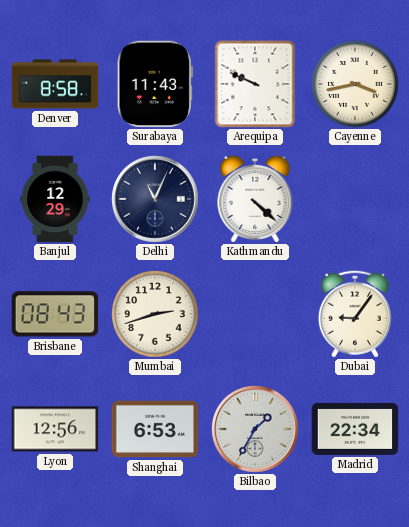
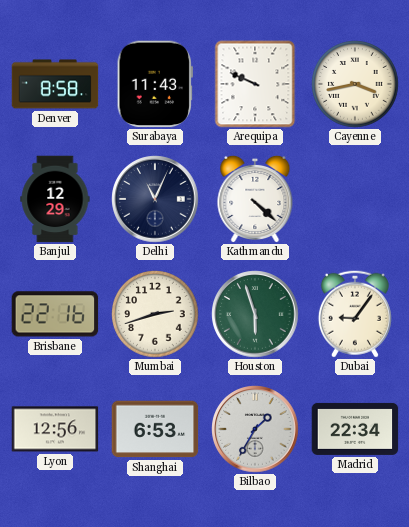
Brisbane: 08:43 -> 22:16 (55, 314)
Houston: none -> 5:57 (255, 314)
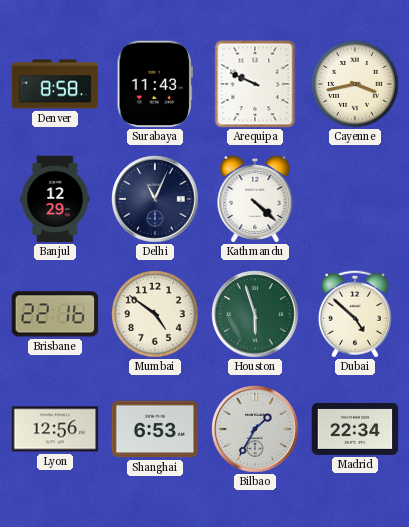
Mumbai: 2:42 -> 4:51 (155, 314)
Dubai: 9:06 -> 4:52 (355, 314)
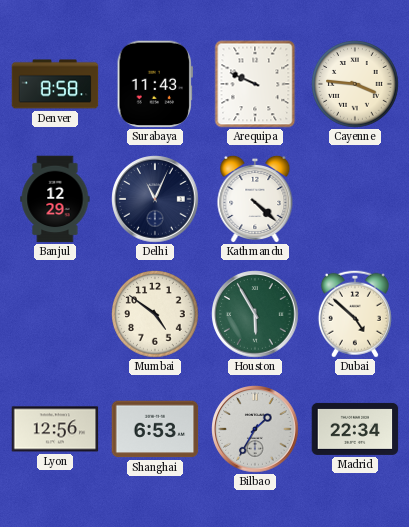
Cayenne: 3:43 -> 3:46 (355, 84)
Brisbane: 22:16 -> none (55, 314)
Houston: 5:57 -> 5:55 (255, 314)
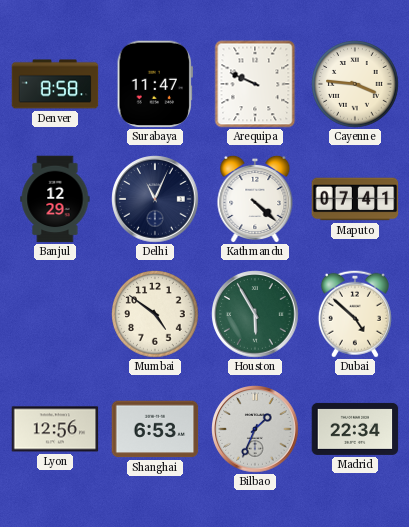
Surabaya: 11:43 -> 11:47 (155, 84)
Maputo: none -> 07:41 (355, 199)
Bilbao: 1:35 -> 1:34 (255, 429)
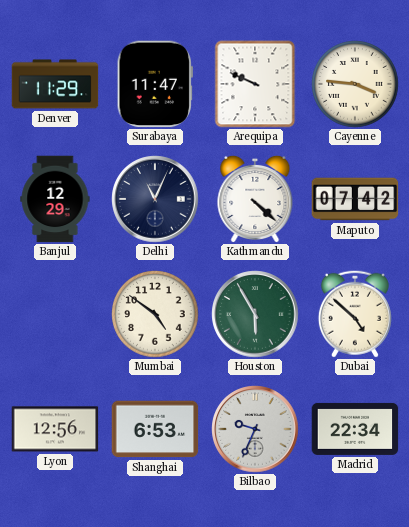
Denver: 8:58 -> 11:29 (55, 84)
Maputo: 07:41 -> 07:42 (355, 199)
Bilbao: 1:34 -> 9:34 (255, 429)
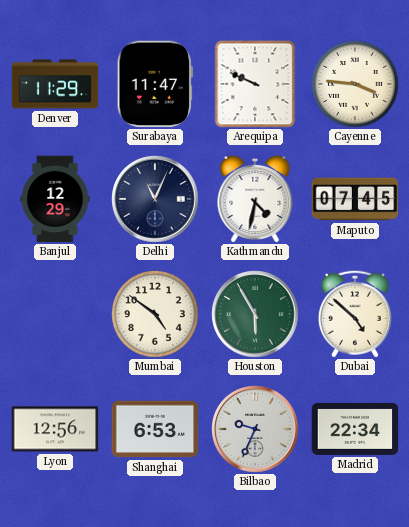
Kathmandu: 4:22 -> 4:32 (255, 198)
Maputo: 07:42 -> 07:45 (355, 199)
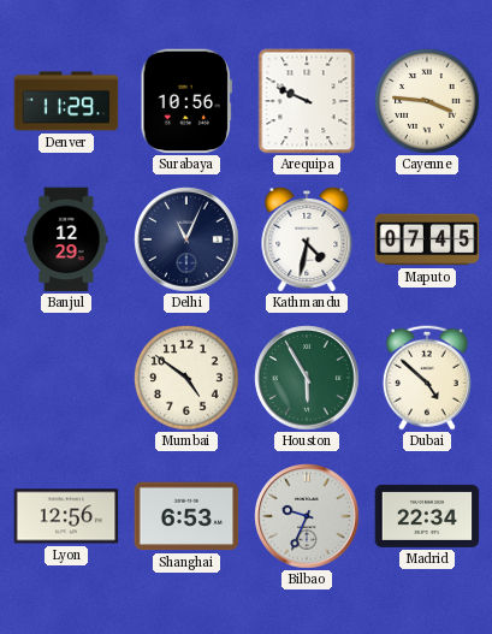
Surabaya: 11:47 -> 10:56 (186, 101)
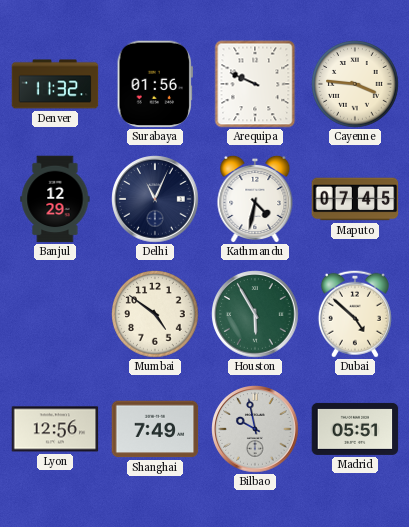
Denver: 11:29 -> 11:32 (55, 84)
Surabaya: 10:56 -> 01:56 (155, 84)
Shanghai: 6:53 -> 7:49 (155, 429)
Bilbao: 9:34 -> 9:58 (255, 429)
Madrid: 22:34 -> 05:51 (355, 429)
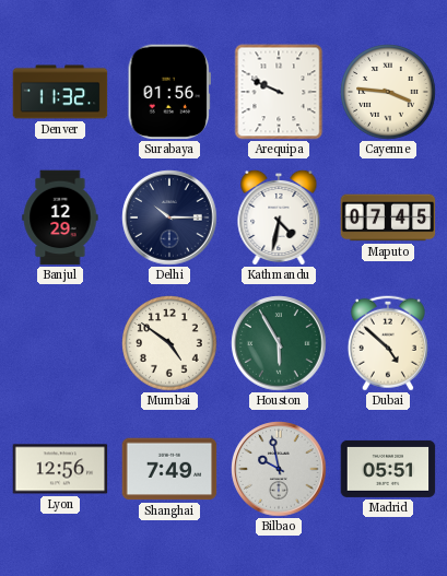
Delhi: 11:04 -> 10:15 (169, 218)
